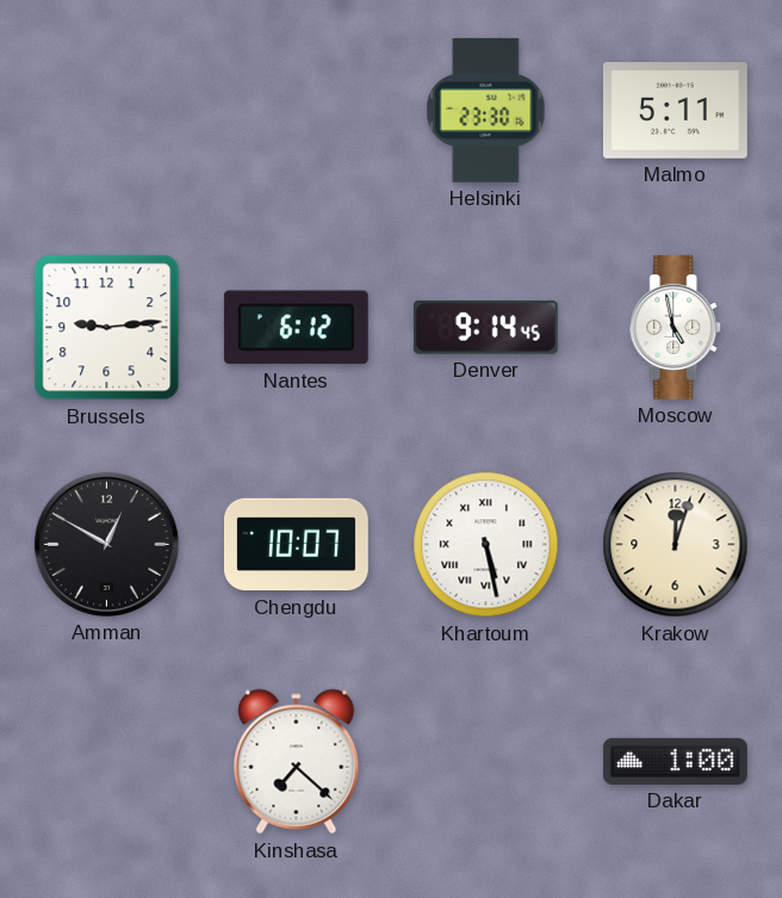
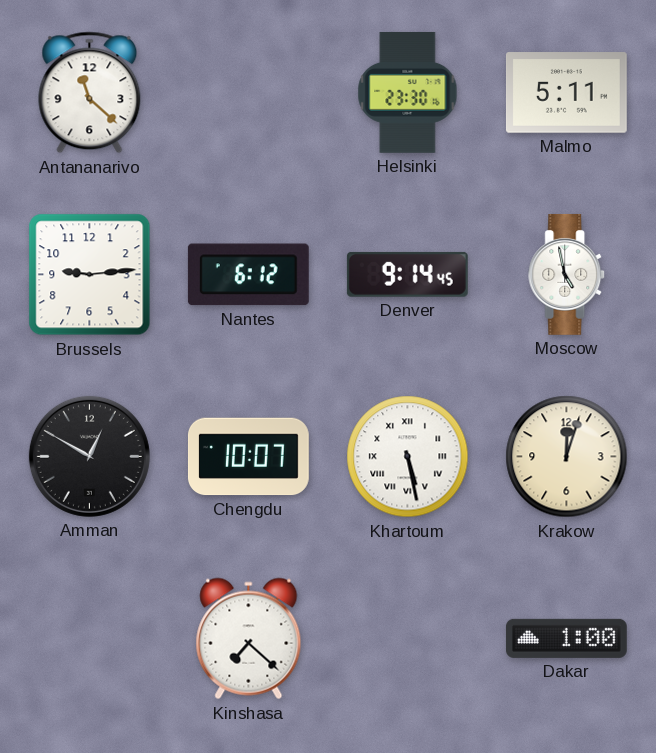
Antananarivo: none -> 11:22 (90, 93)
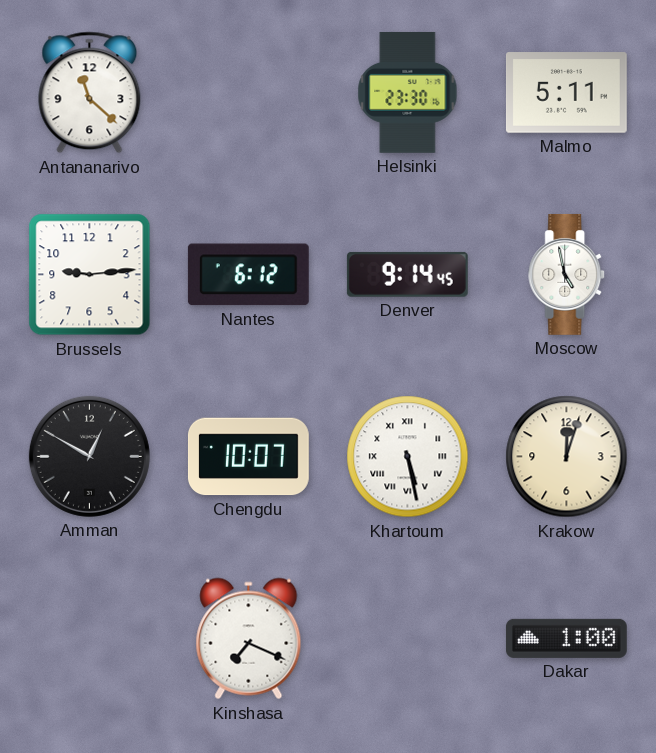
Kinshasa: 7:22 -> 7:19 (249, 639)
